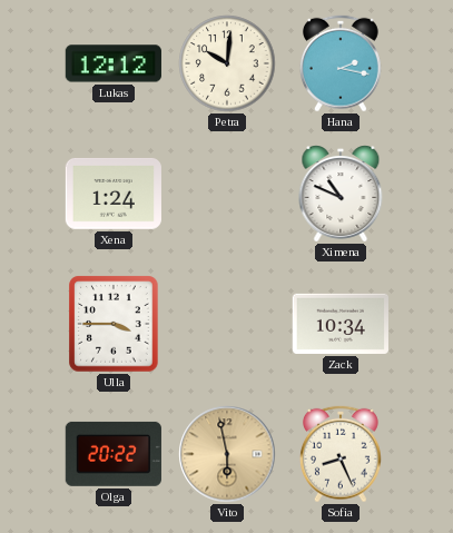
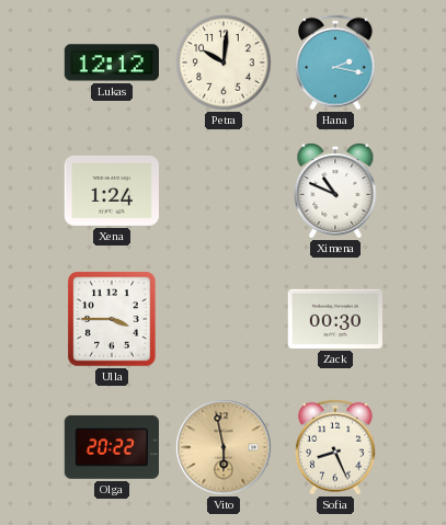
Zack: 10:34 -> 00:30 (335, 319)
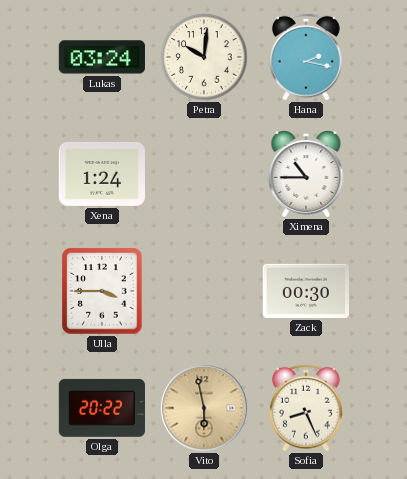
Lukas: 12:12 -> 03:24 (102, 57)
Ximena: 10:49 -> 10:45 (306, 174)
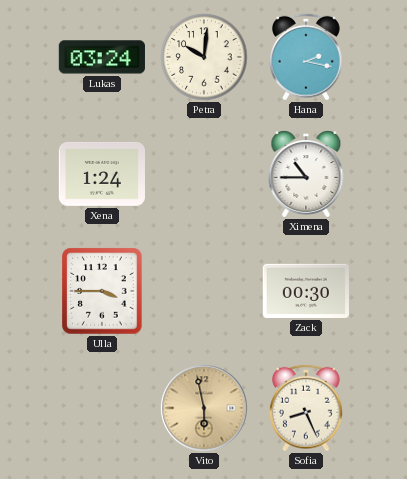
Olga: 20:22 -> none (102, 408)
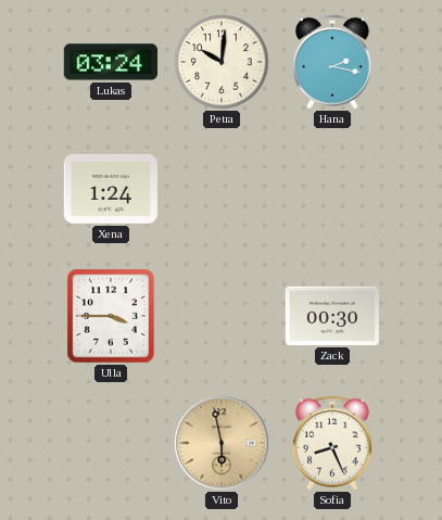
Ximena: 10:45 -> none (306, 174)
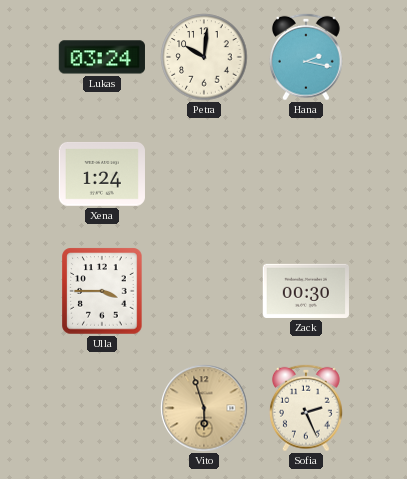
Vito: 5:58 -> 5:57 (204, 408)
Sofia: 8:26 -> 2:26 (306, 408)
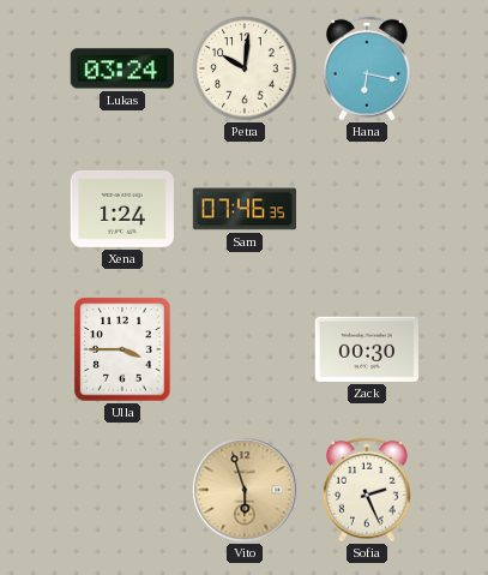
Hana: 2:17 -> 6:17 (367, 68)
Sam: none -> 07:46 (243, 209)
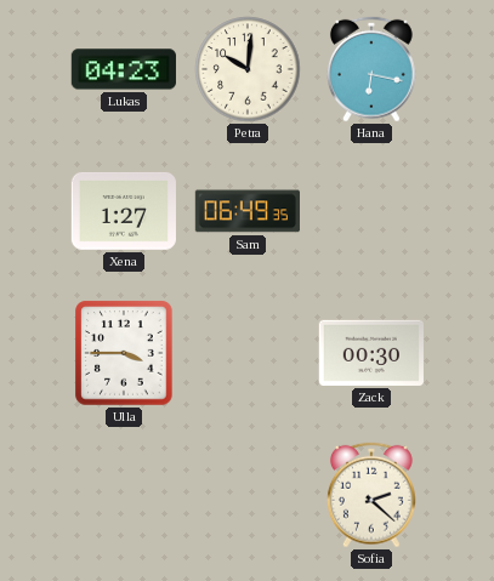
Lukas: 03:24 -> 04:23 (124, 69)
Xena: 1:24 -> 1:27 (123, 211)
Sam: 07:46 -> 06:49 (246, 211)
Vito: 5:57 -> none (245, 490)
Sofia: 2:26 -> 2:22 (371, 495)
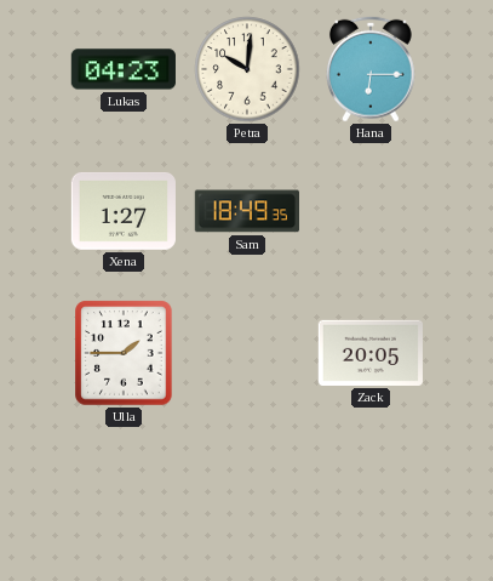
Hana: 6:17 -> 6:15 (371, 69)
Sam: 06:49 -> 18:49 (246, 211)
Ulla: 3:45 -> 1:45 (124, 353)
Zack: 00:30 -> 20:05 (371, 353)
Sofia: 2:22 -> none (371, 495)
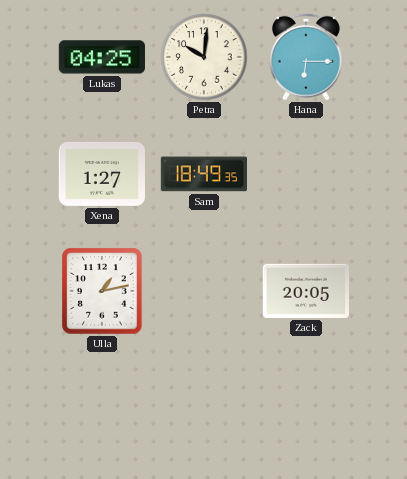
Lukas: 04:23 -> 04:25 (102, 57)
Ulla: 1:45 -> 1:13 (102, 291)
